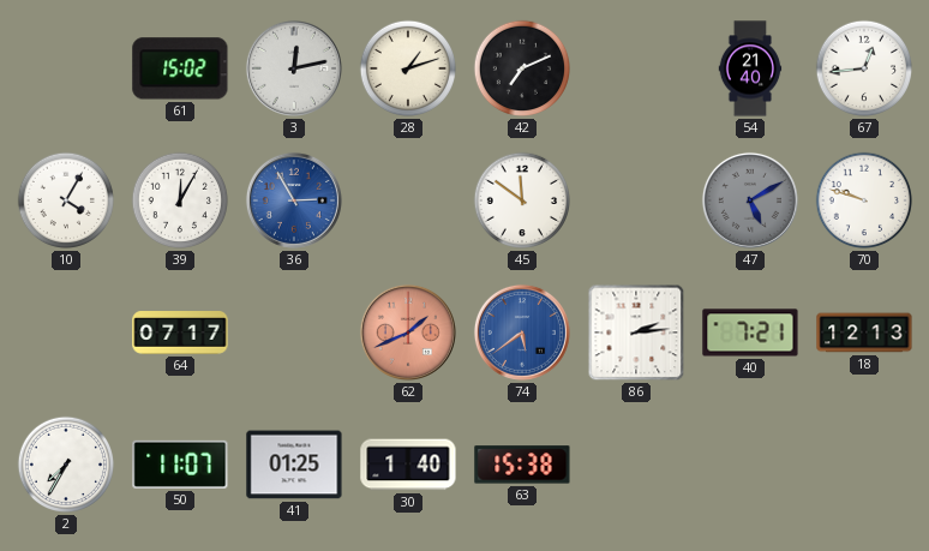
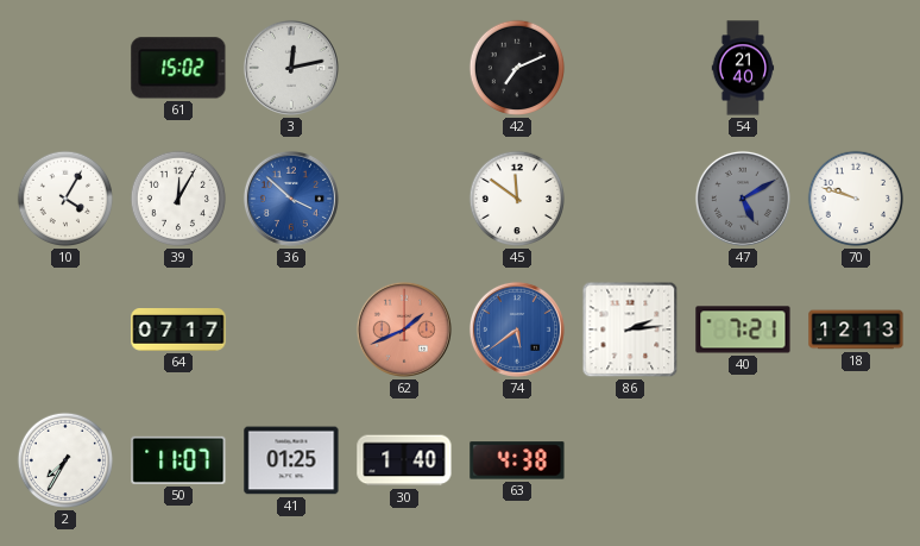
28: 1:12 -> none (408, 68)
67: 12:44 -> none (864, 68)
36: 2:55 -> 3:52 (291, 199)
63: 15:38 -> 4:38 (517, 460)
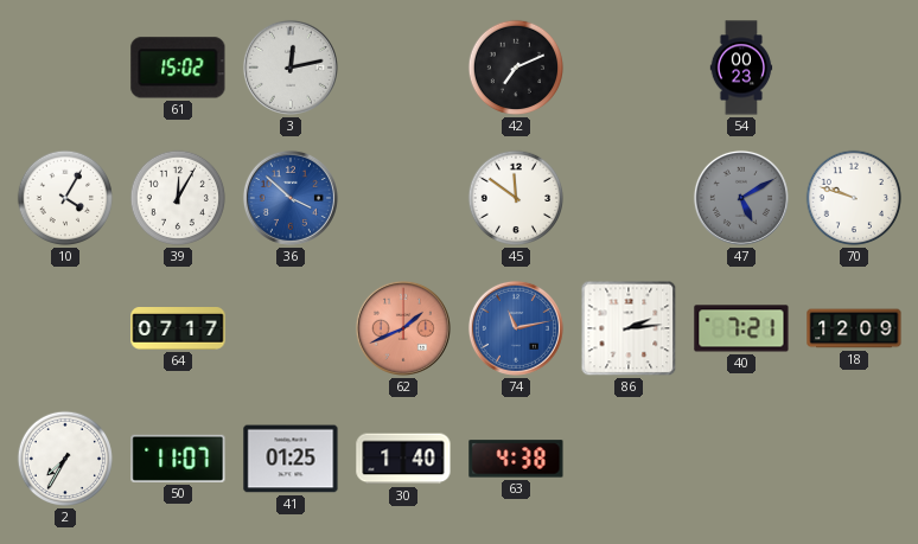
54: 21:40 -> 00:23 (741, 68)
74: 5:39 -> 11:13 (516, 328)
18: 12:13 -> 12:09 (854, 328)
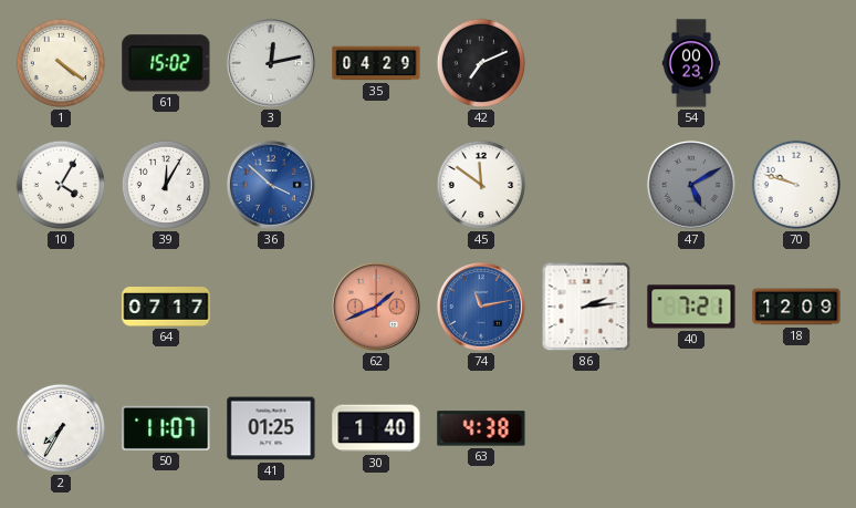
1: none -> 4:21 (61, 63)
35: none -> 04:29 (376, 63)
